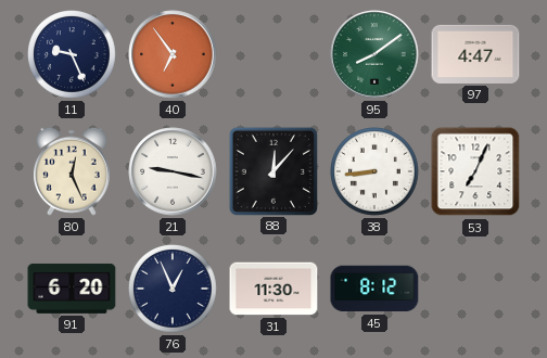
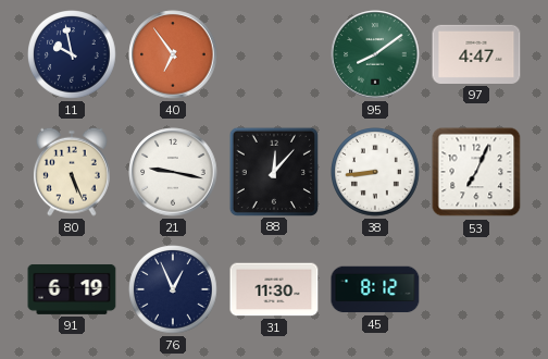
11: 9:26 -> 9:58 (73, 55)
80: 12:26 -> 5:26 (72, 172)
91: 6:20 -> 6:19 (72, 289)
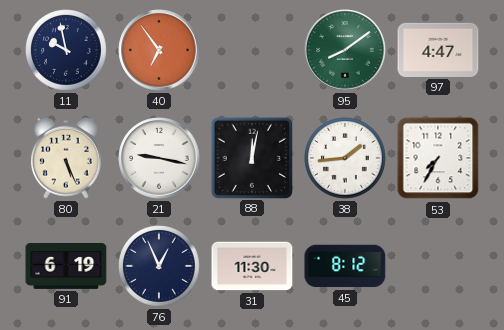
88: 12:07 -> 12:02 (251, 157)
38: 8:44 -> 1:44 (346, 159)
53: 7:04 -> 7:35 (438, 158)
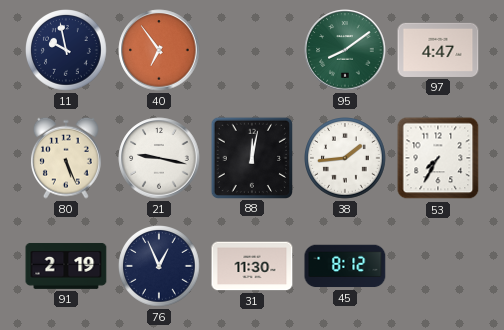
91: 6:19 -> 2:19 (66, 266)
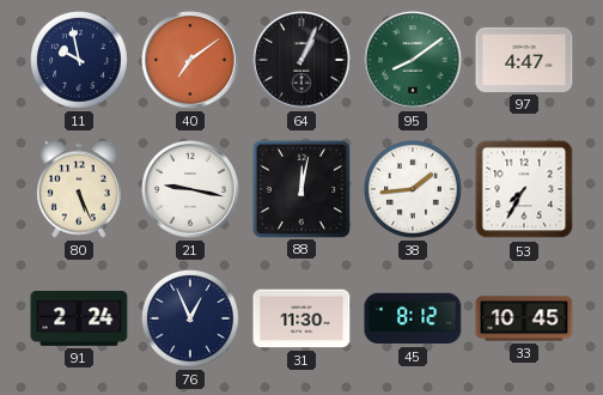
40: 6:54 -> 7:09 (190, 60)
64: none -> 1:04 (301, 60)
91: 2:19 -> 2:24 (79, 318)
33: none -> 10:45 (524, 318)
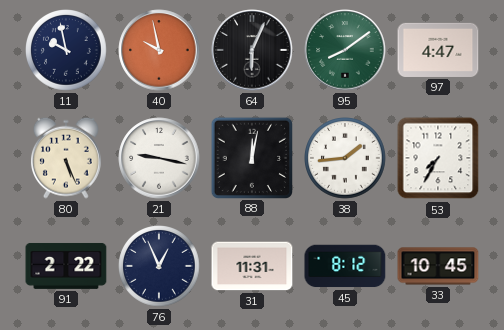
40: 7:09 -> 9:58 (159, 50)
64: 1:04 -> 6:04 (252, 50)
91: 2:24 -> 2:22 (66, 266)
31: 11:30 -> 11:31 (252, 266)
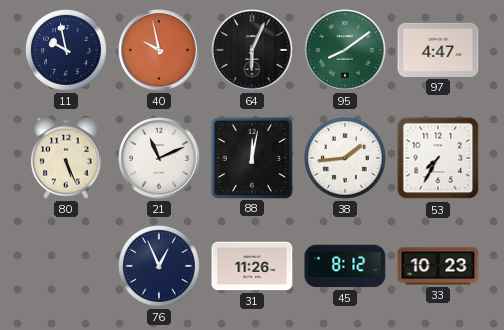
21: 9:17 -> 11:11 (159, 158)
91: 2:22 -> none (66, 266)
31: 11:31 -> 11:26 (252, 266)
33: 10:45 -> 10:23 (438, 266)
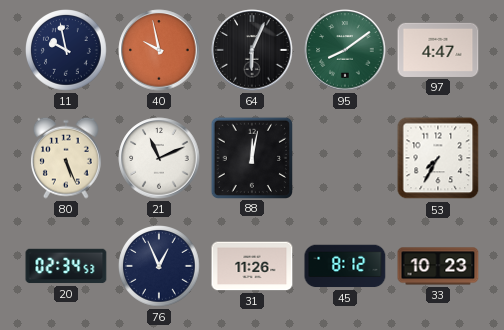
38: 1:44 -> none (346, 159)
20: none -> 02:34 (66, 266)
